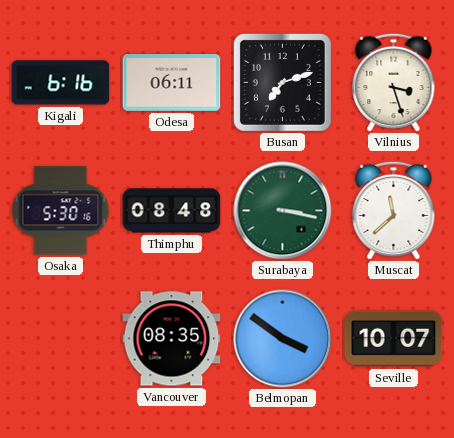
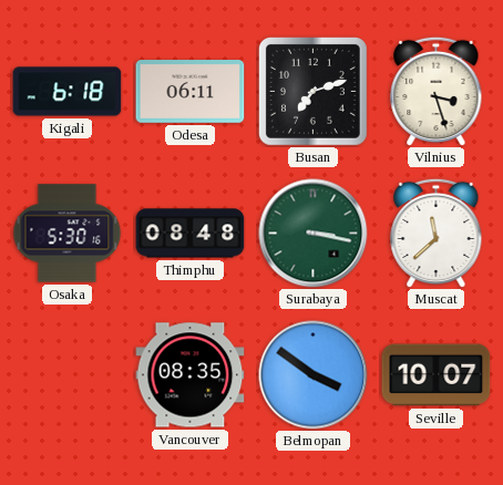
Kigali: 6:16 -> 6:18 (68, 92)
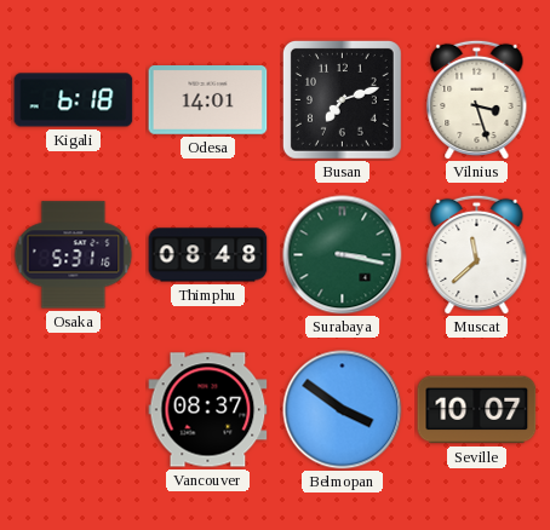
Odesa: 06:11 -> 14:01 (208, 100)
Osaka: 5:30 -> 5:31 (74, 255)
Vancouver: 08:35 -> 08:37 (208, 410)
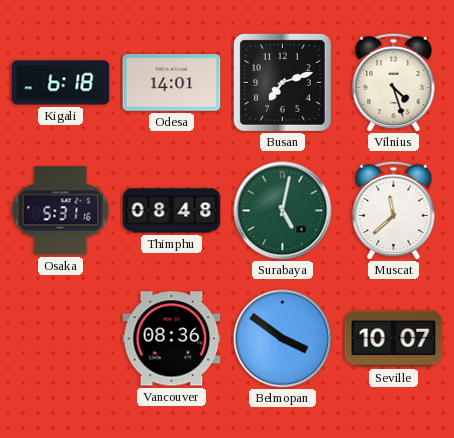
Vilnius: 3:27 -> 4:27 (394, 82)
Surabaya: 3:17 -> 5:02 (283, 211)
Vancouver: 08:37 -> 08:36 (172, 339)
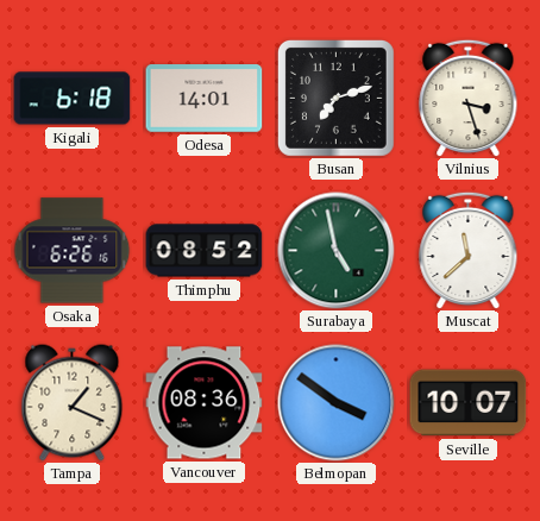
Vilnius: 4:27 -> 3:27 (469, 98)
Osaka: 5:31 -> 6:26 (73, 251)
Thimphu: 08:48 -> 08:52 (205, 251)
Surabaya: 5:02 -> 4:58 (337, 251)
Tampa: none -> 1:19 (73, 403)
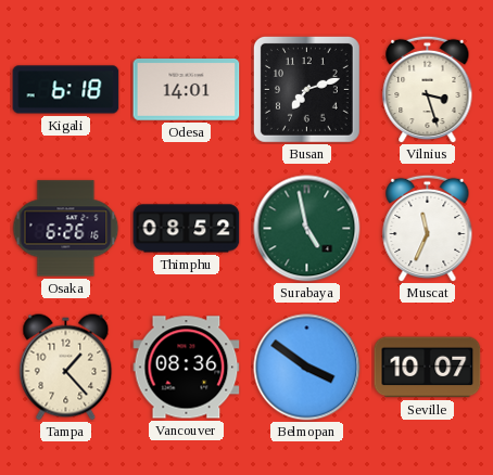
Muscat: 11:38 -> 11:34 (428, 228)
Tampa: 1:19 -> 1:23 (66, 368)
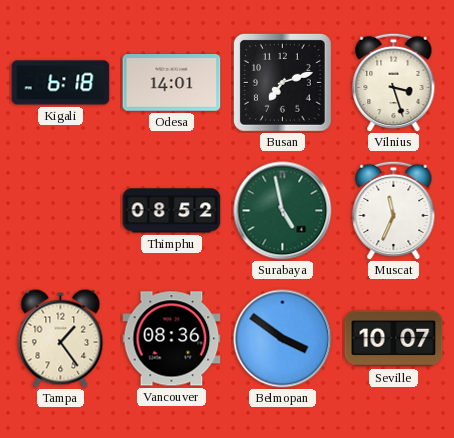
Osaka: 6:26 -> none (66, 229)
Tampa: 1:23 -> 1:24 (61, 339)
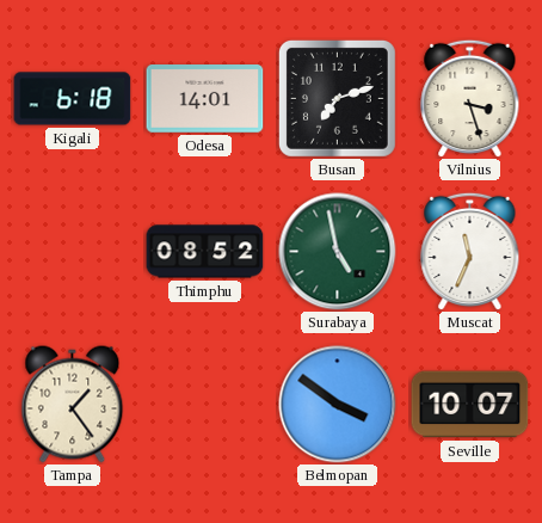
Vancouver: 08:36 -> none (172, 339)
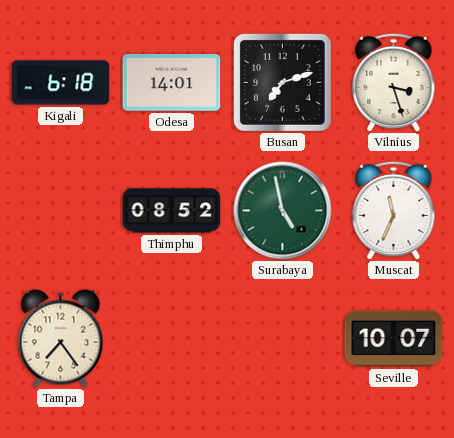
Tampa: 1:24 -> 7:24 (61, 339)
Belmopan: 3:51 -> none (338, 405)
